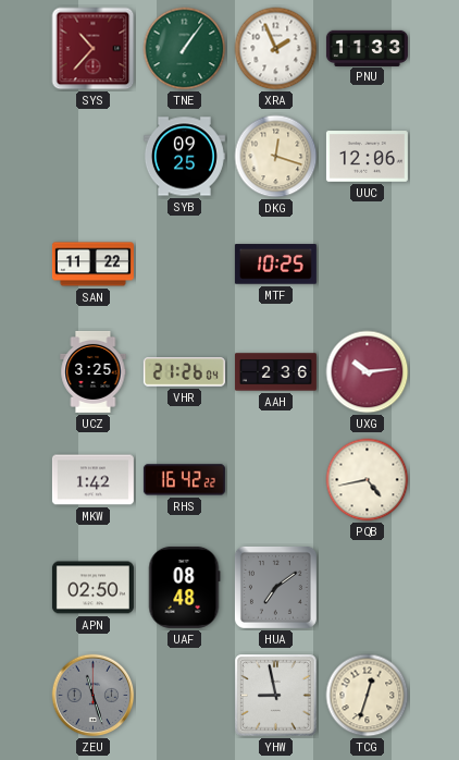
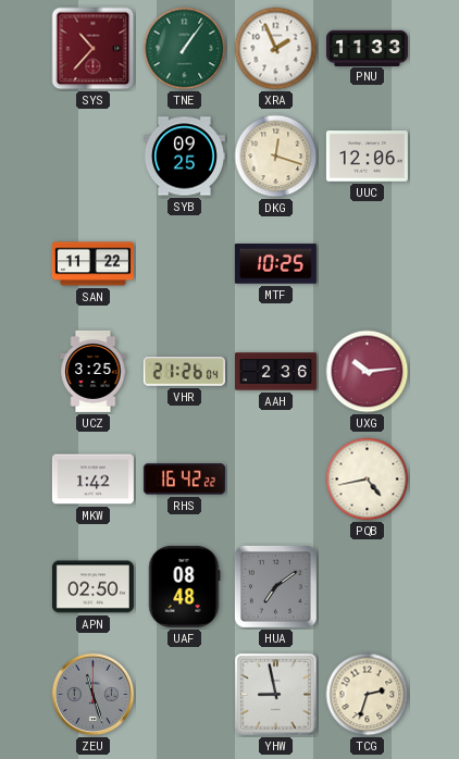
TCG: 12:33 -> 2:33 (368, 695)
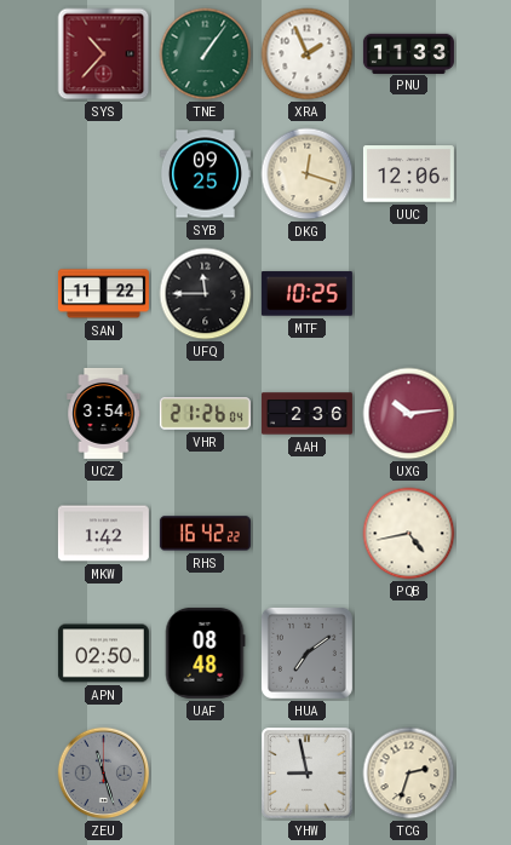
UFQ: none -> 11:45 (206, 294)
UCZ: 3:25 -> 3:54 (104, 413)
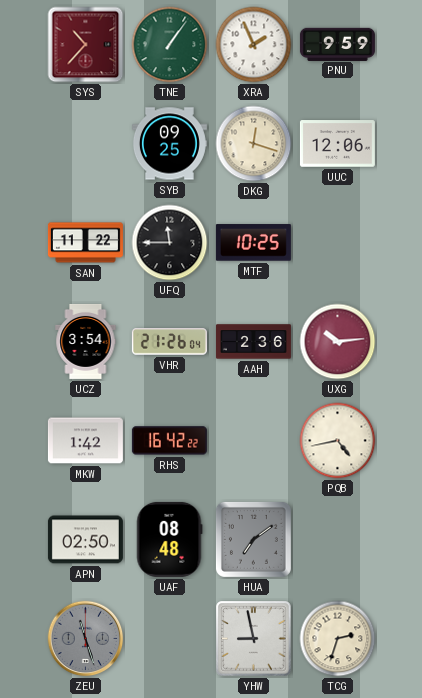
PNU: 11:33 -> 9:59 (337, 44)
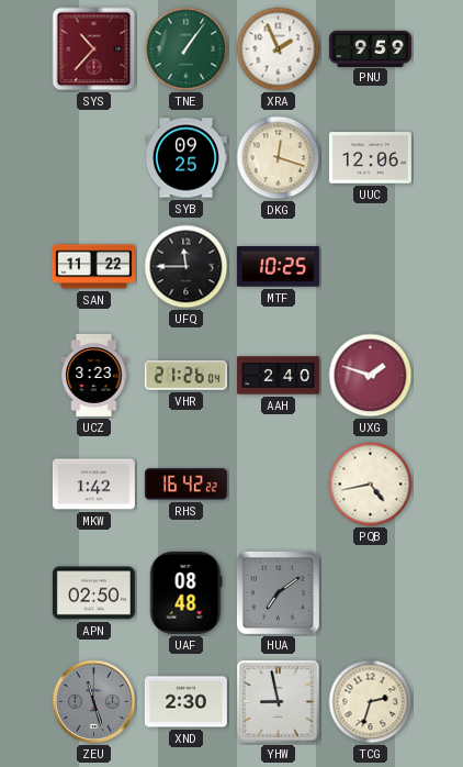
UCZ: 3:54 -> 3:23 (94, 375)
AAH: 2:36 -> 2:40 (278, 376)
UXG: 10:14 -> 1:48 (371, 376)
XND: none -> 2:30 (185, 702)
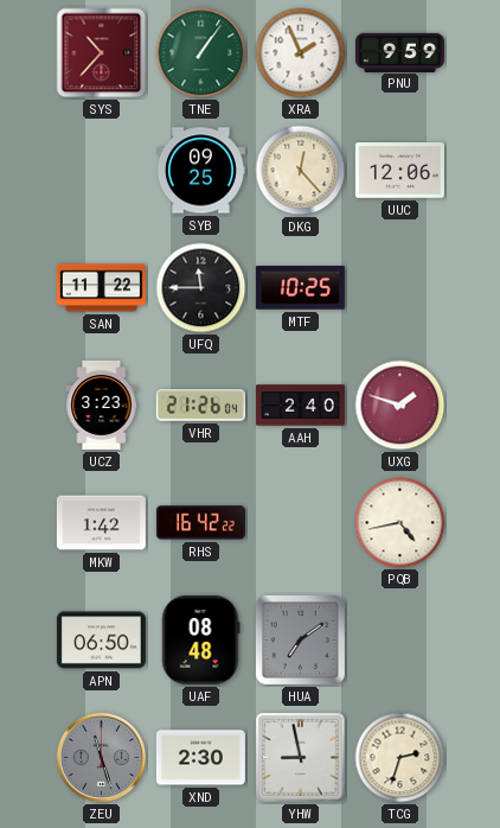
DKG: 12:18 -> 12:23 (301, 171)
APN: 02:50 -> 06:50 (101, 641)
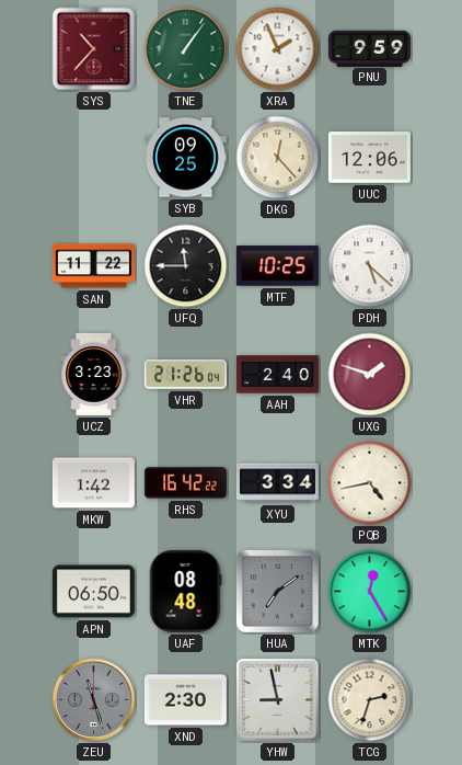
PDH: none -> 5:22 (370, 266)
XYU: none -> 3:34 (277, 483)
MTK: none -> 12:25 (370, 592)
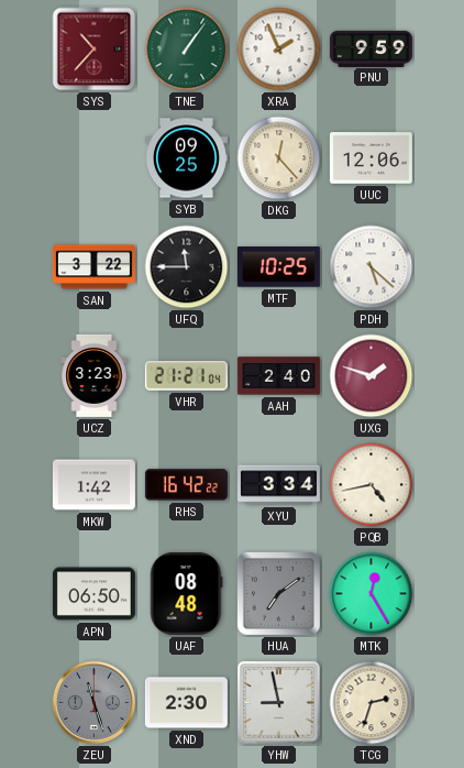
SAN: 11:22 -> 3:22 (93, 267)
VHR: 21:26 -> 21:21 (186, 376)
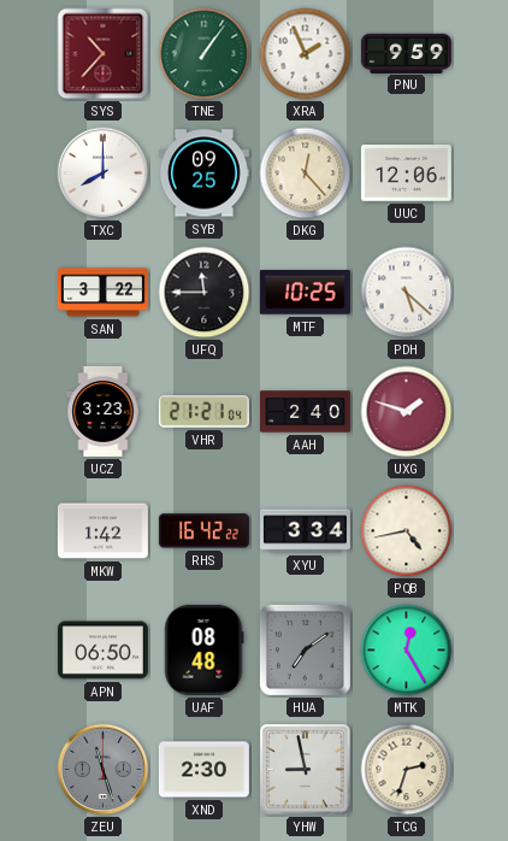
TXC: none -> 8:00 (104, 174)
